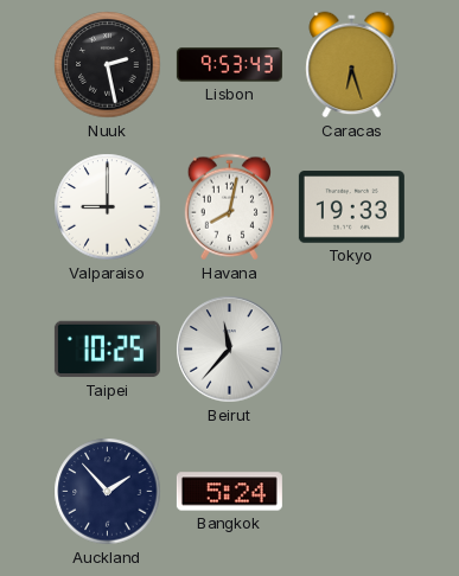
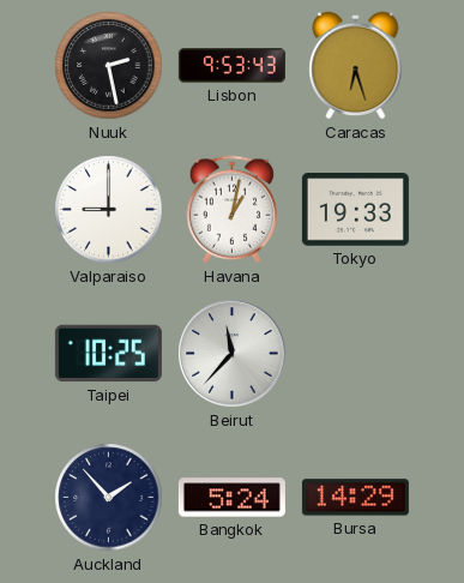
Havana: 8:02 -> 1:02 (231, 210)
Bursa: none -> 14:29 (355, 498)
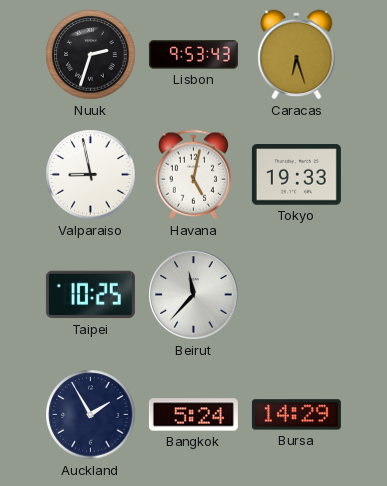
Nuuk: 2:28 -> 2:33 (91, 55)
Valparaiso: 9:00 -> 8:58 (91, 175)
Havana: 1:02 -> 5:02 (193, 175)
Auckland: 1:53 -> 1:55 (91, 415)
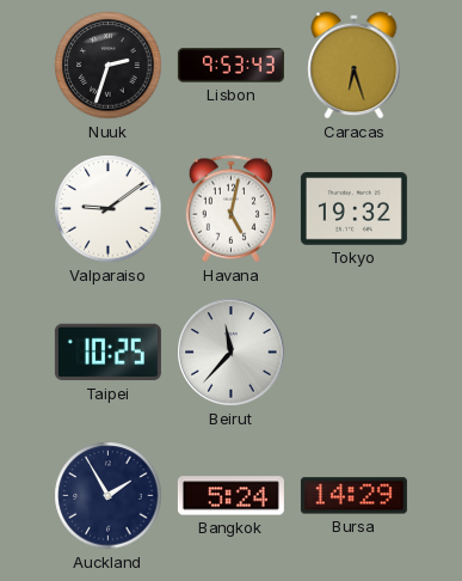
Valparaiso: 8:58 -> 9:09 (109, 209)
Tokyo: 19:33 -> 19:32 (353, 209)
